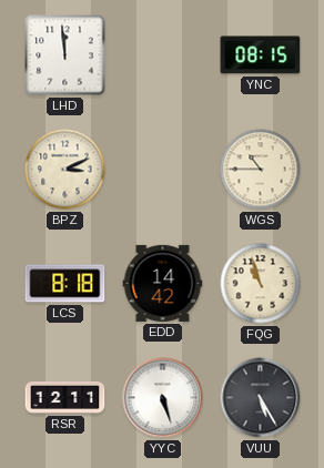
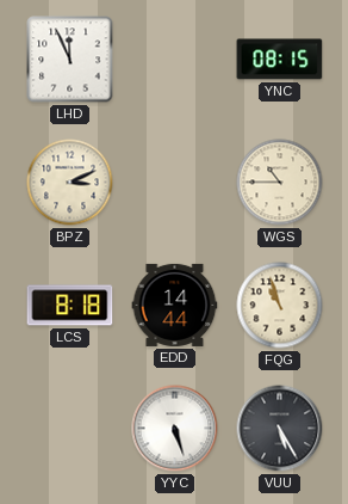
LHD: 11:59 -> 11:56 (70, 60)
EDD: 14:42 -> 14:44 (175, 305)
RSR: 12:11 -> none (65, 397)
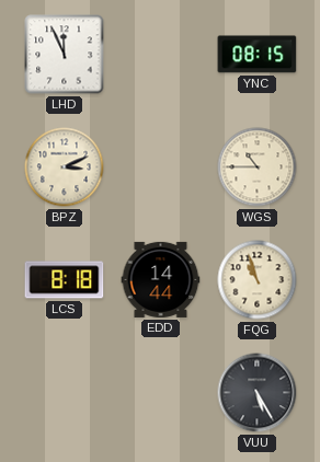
YYC: 5:27 -> none (175, 429)
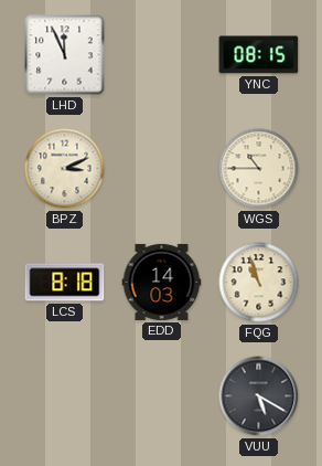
EDD: 14:44 -> 14:03 (162, 282)
VUU: 5:25 -> 5:20 (259, 396)
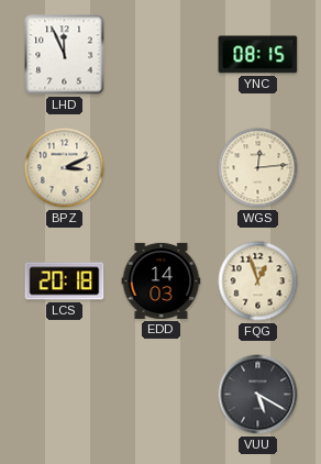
WGS: 10:45 -> 12:14 (258, 168)
LCS: 8:18 -> 20:18 (65, 281)
FQG: 10:57 -> 12:57 (258, 281)
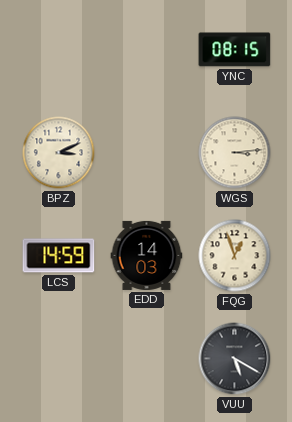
LHD: 11:56 -> none (65, 55)
WGS: 12:14 -> 3:14 (235, 153)
LCS: 20:18 -> 14:59 (59, 256)
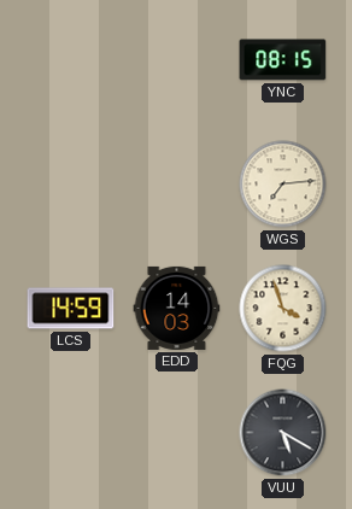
BPZ: 3:11 -> none (59, 153)
WGS: 3:14 -> 7:14 (283, 185)
FQG: 12:57 -> 3:57 (283, 309)
